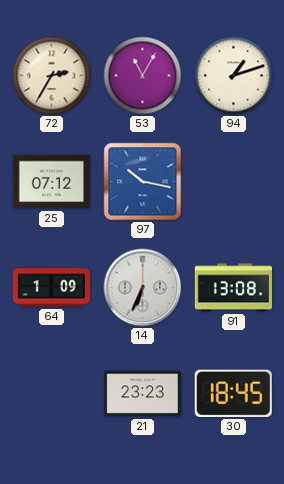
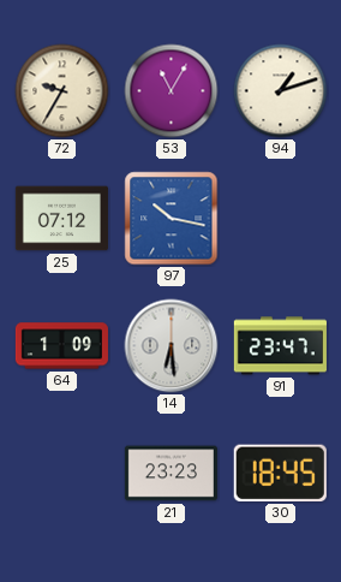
72: 2:35 -> 9:35 (62, 91)
14: 6:34 -> 6:29 (172, 346)
91: 13:08 -> 23:47 (280, 346)
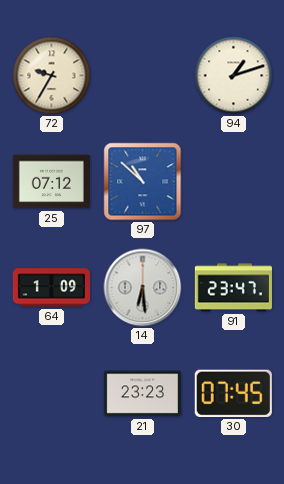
53: 11:05 -> none (172, 91)
97: 10:17 -> 10:52 (143, 182)
30: 18:45 -> 07:45 (233, 393)
